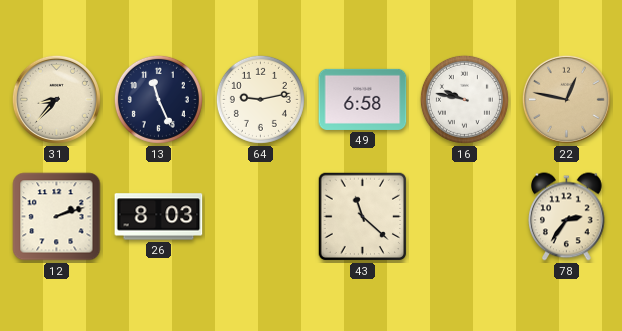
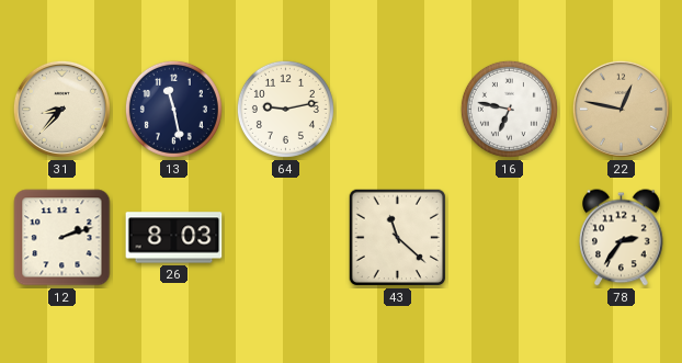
13: 11:26 -> 11:28 (173, 109)
49: 6:58 -> none (363, 99)
16: 9:47 -> 6:47 (509, 109)
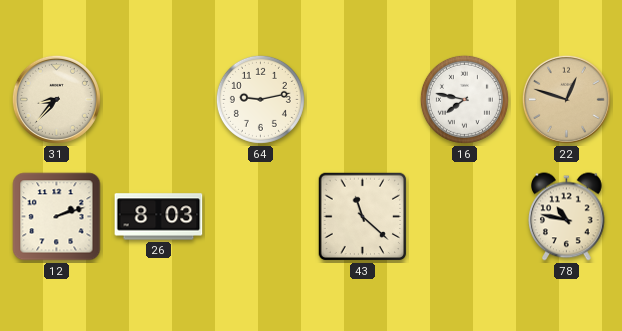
13: 11:28 -> none (173, 109)
16: 6:47 -> 7:47 (464, 99)
22: 12:47 -> 12:48 (566, 99)
78: 2:36 -> 10:47 (567, 217)
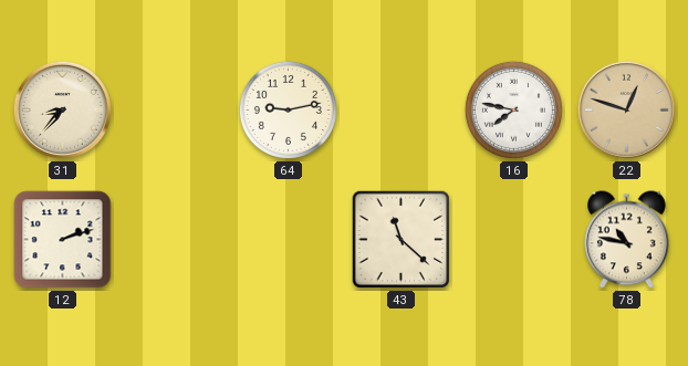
26: 8:03 -> none (159, 217)
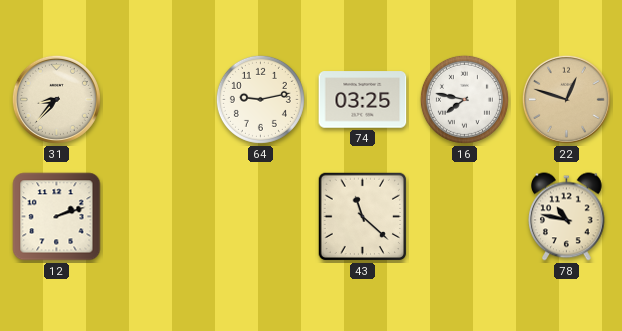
74: none -> 03:25 (363, 100)
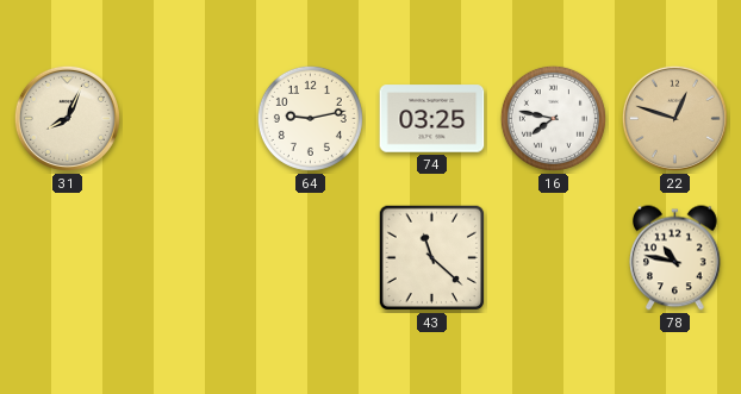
31: 8:37 -> 8:04 (67, 118)
12: 2:12 -> none (57, 217)
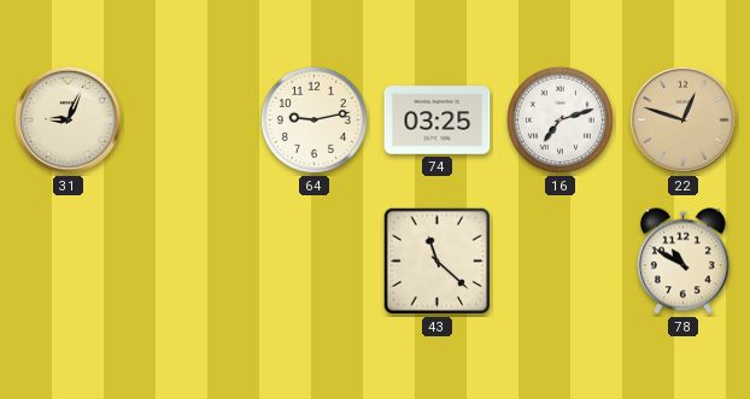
31: 8:04 -> 9:04 (68, 119)
16: 7:47 -> 7:12 (559, 119)
78: 10:47 -> 10:50 (684, 262)
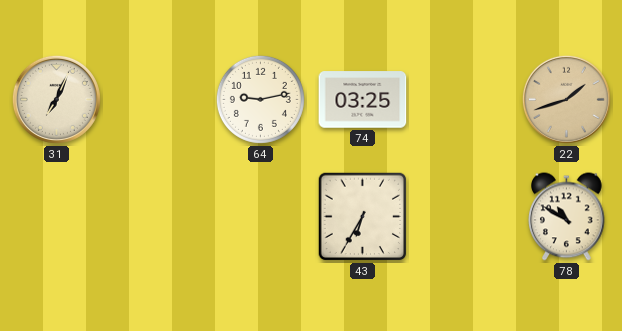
31: 9:04 -> 7:04 (56, 99)
16: 7:12 -> none (559, 119)
22: 12:48 -> 1:42 (566, 99)
43: 11:22 -> 6:35 (363, 217)
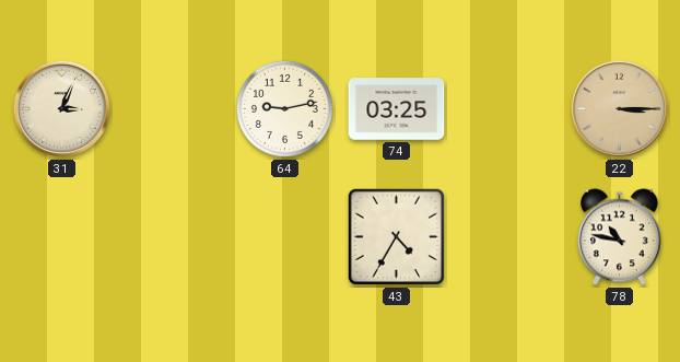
31: 7:04 -> 3:04 (61, 108)
22: 1:42 -> 3:15 (619, 108)
43: 6:35 -> 4:35 (397, 237)
78: 10:50 -> 10:47 (620, 237)
